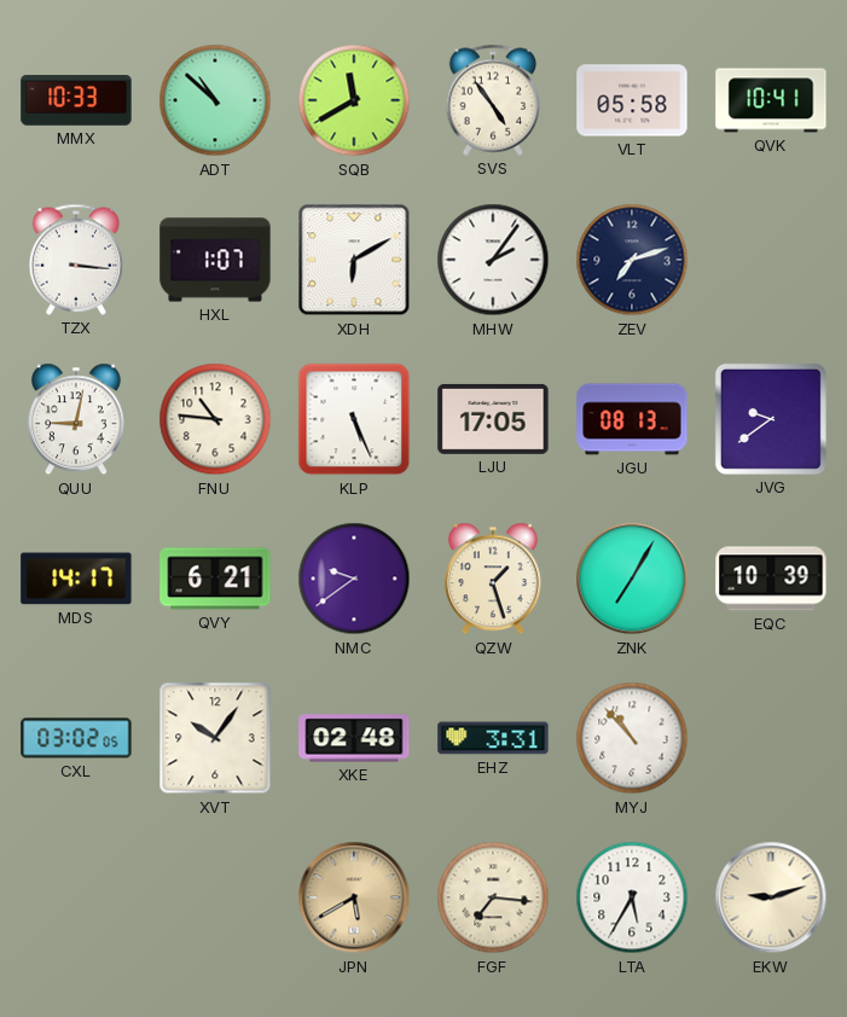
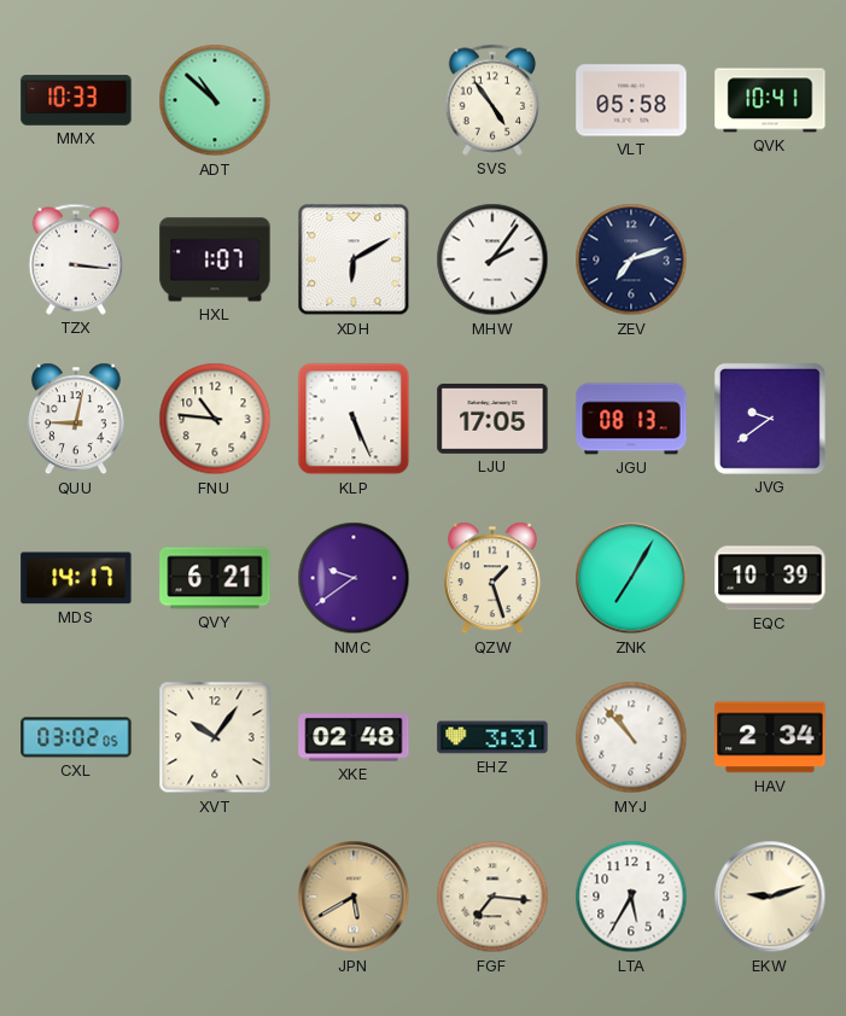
SQB: 11:40 -> none (354, 100)
HAV: none -> 2:34 (770, 737)
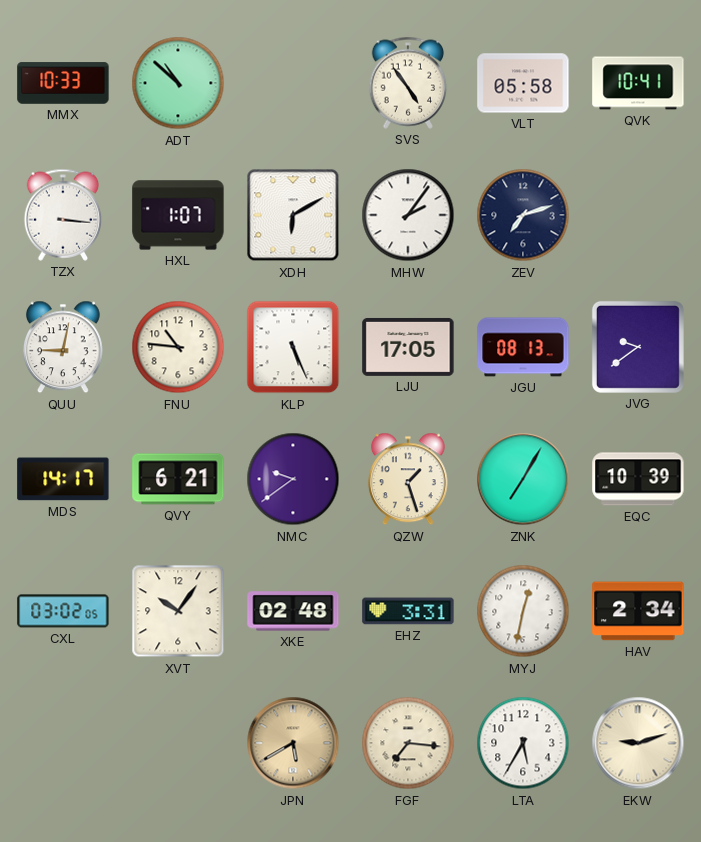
MYJ: 10:53 -> 12:32 (523, 611)
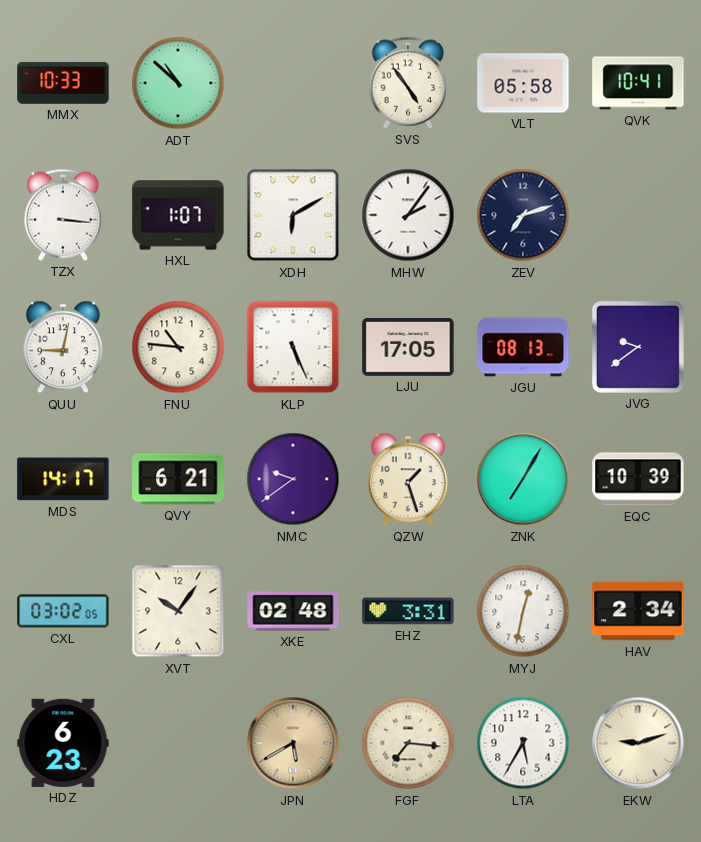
HDZ: none -> 6:23 (63, 743)
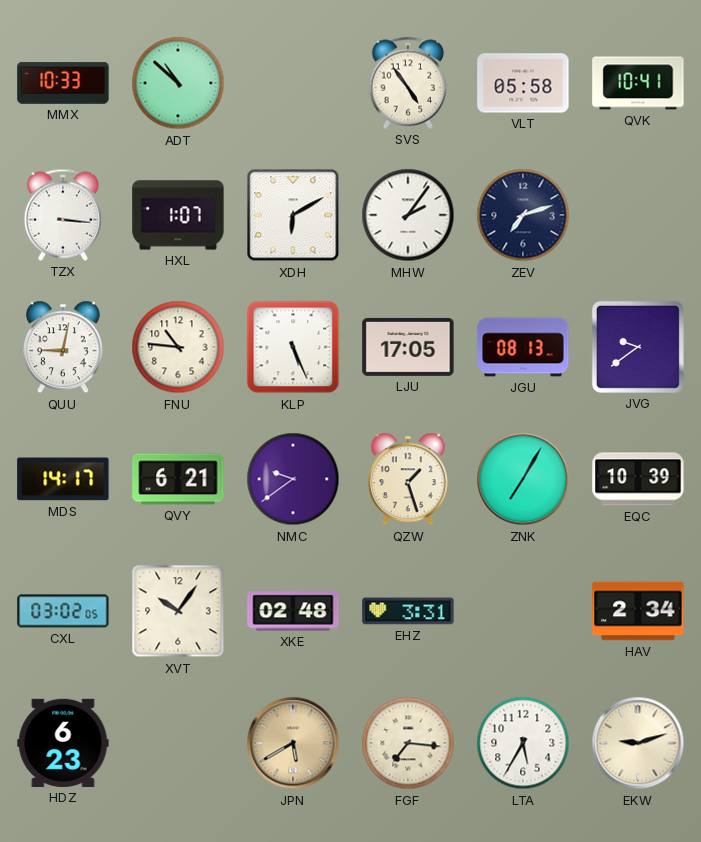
MYJ: 12:32 -> none (523, 611)
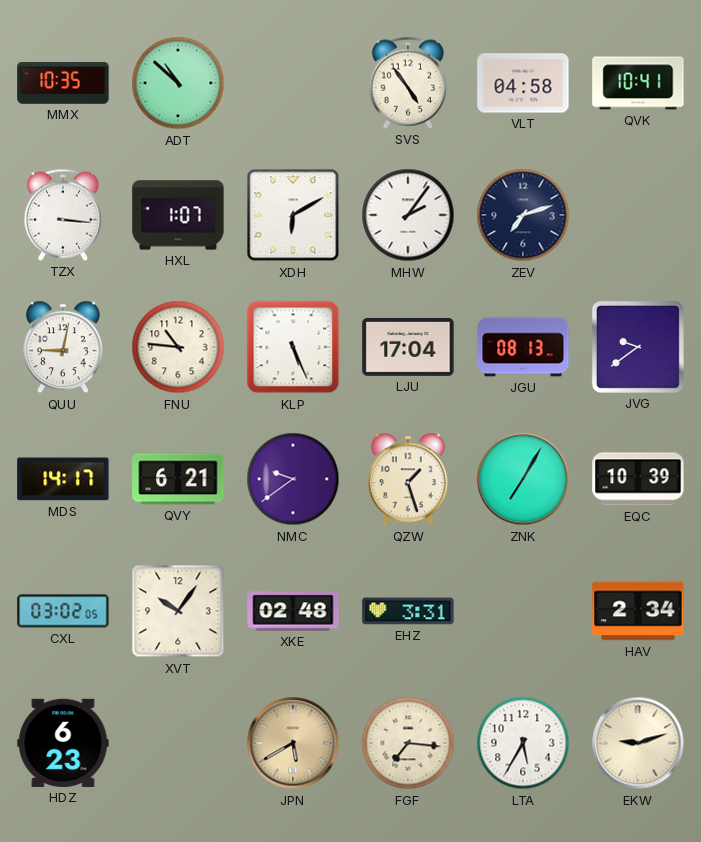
MMX: 10:33 -> 10:35 (63, 83)
VLT: 05:58 -> 04:58 (523, 83)
LJU: 17:05 -> 17:04 (408, 347)
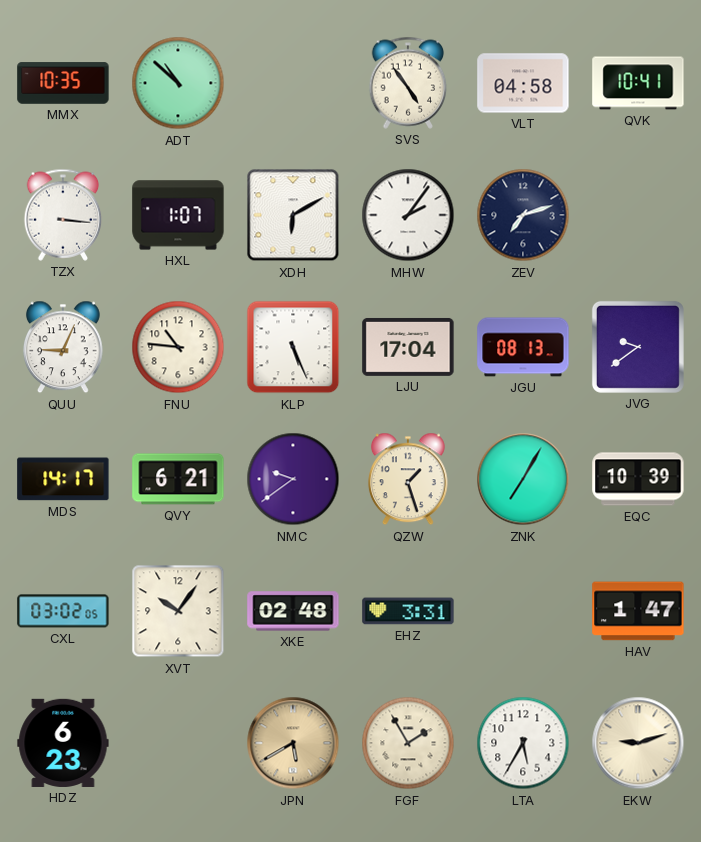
QUU: 9:02 -> 9:04 (63, 347)
HAV: 2:34 -> 1:47 (638, 611)
FGF: 7:16 -> 1:55 (408, 743)
